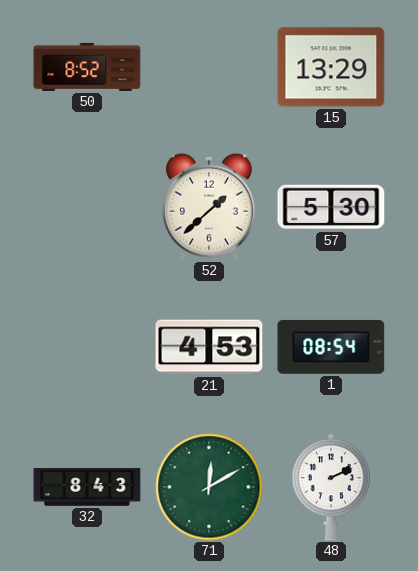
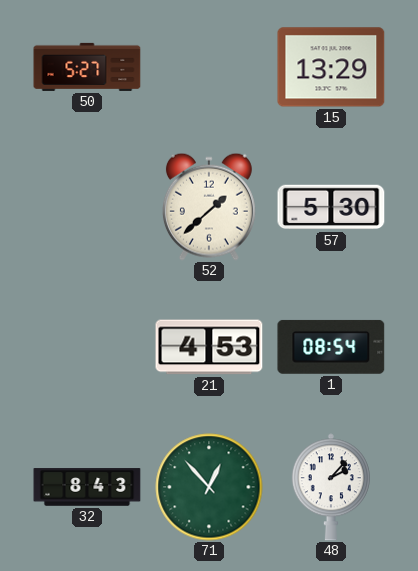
50: 8:52 -> 5:27 (87, 67)
71: 12:10 -> 12:53 (209, 487)
48: 2:11 -> 2:07 (331, 487)
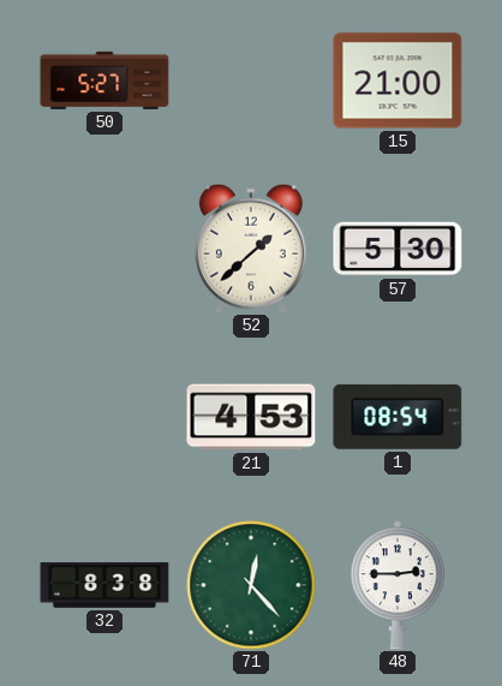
15: 13:29 -> 21:00 (398, 80)
32: 8:43 -> 8:38 (104, 585)
71: 12:53 -> 12:23 (251, 585)
48: 2:07 -> 2:45 (398, 585)
